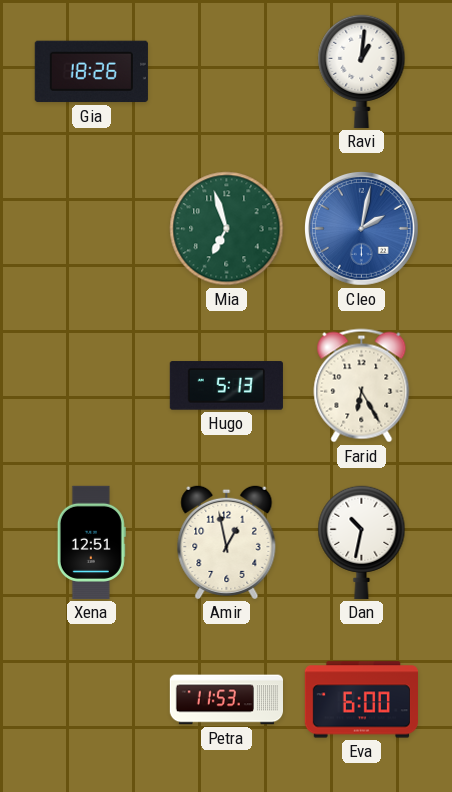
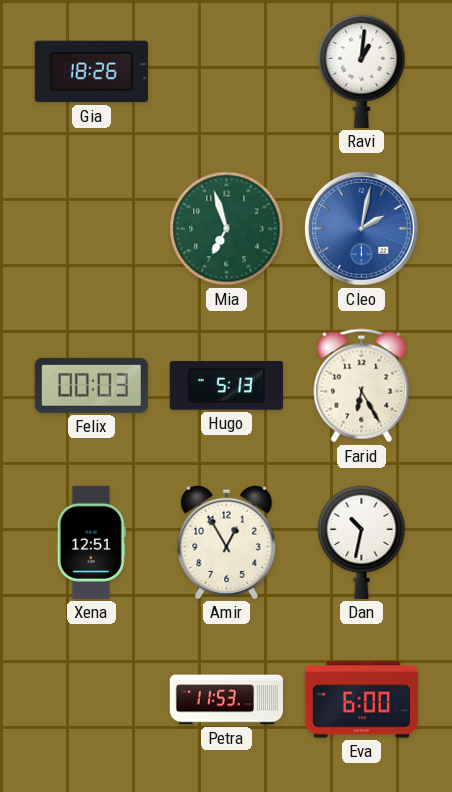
Felix: none -> 00:03 (91, 385)
Amir: 12:58 -> 12:55 (227, 542)
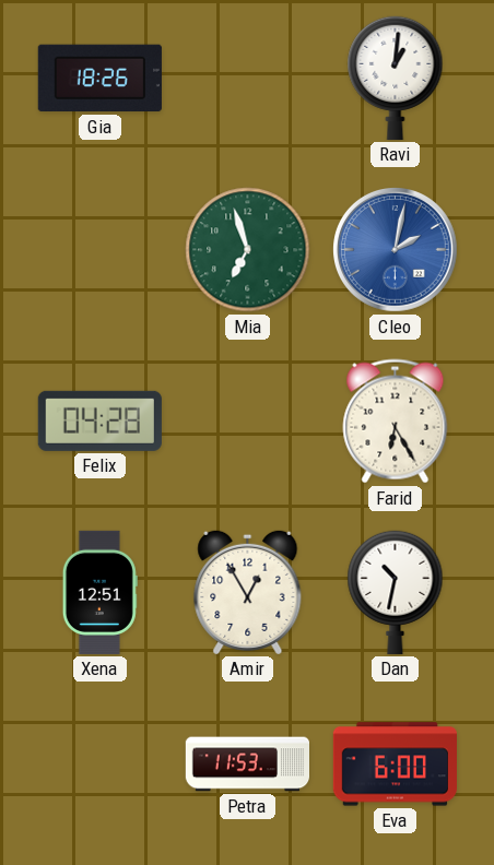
Felix: 00:03 -> 04:28 (99, 420)
Hugo: 5:13 -> none (226, 386)
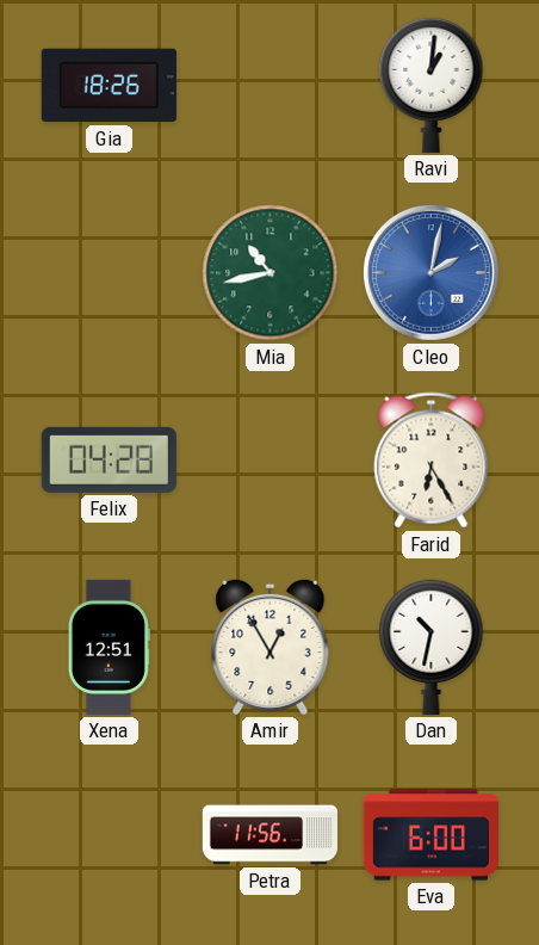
Mia: 6:57 -> 10:43 (271, 273)
Petra: 11:53 -> 11:56 (269, 835)
